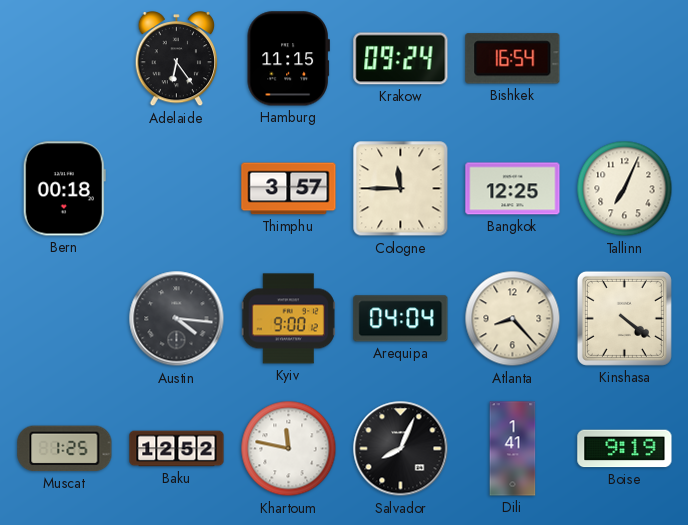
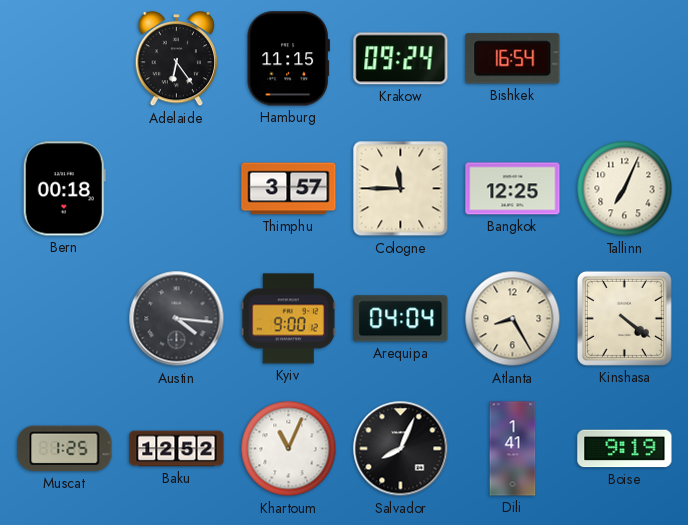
Atlanta: 8:23 -> 8:25 (513, 319)
Khartoum: 11:47 -> 11:04 (289, 449)
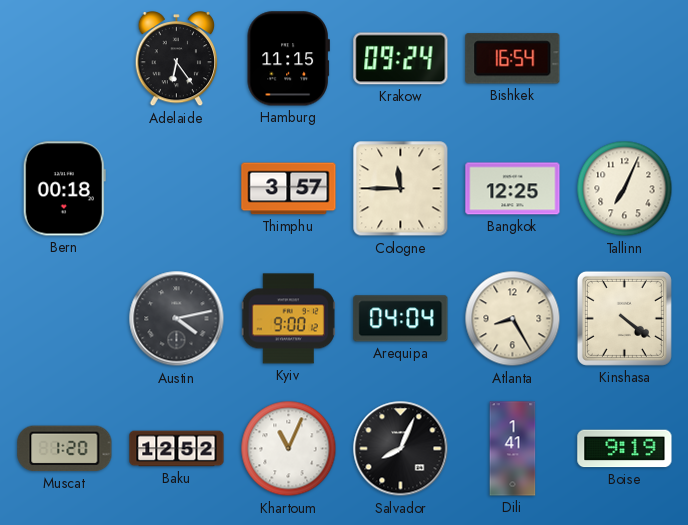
Austin: 4:16 -> 4:13 (177, 319)
Muscat: 1:25 -> 1:20 (65, 449)
